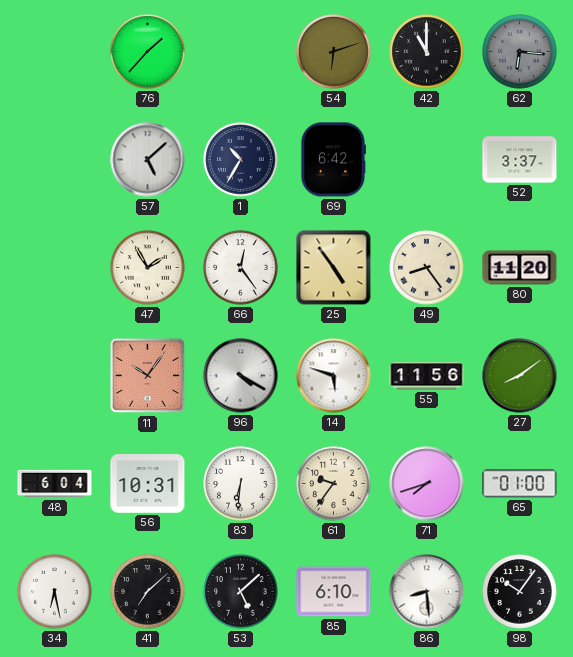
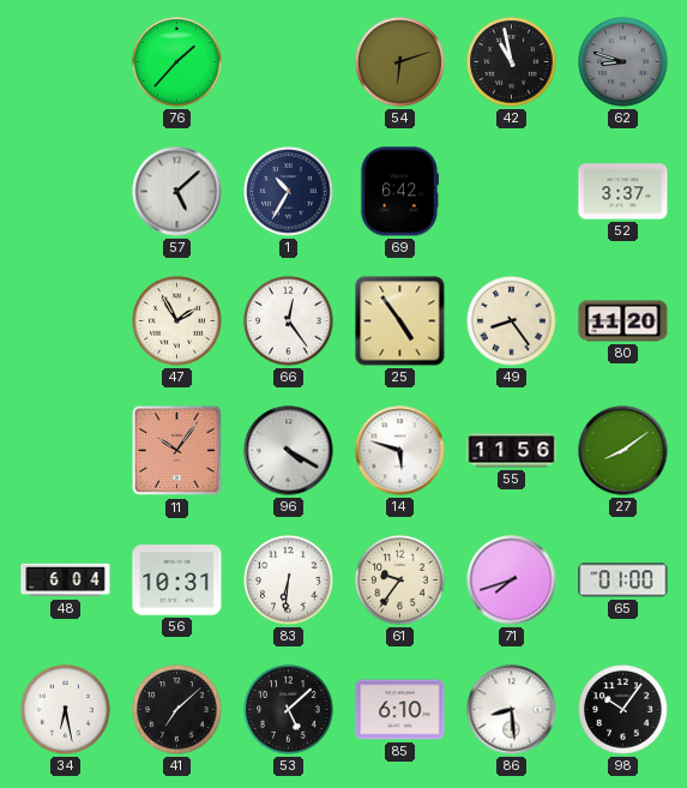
42: 11:00 -> 10:58 (512, 62)
62: 6:16 -> 8:48 (623, 62)
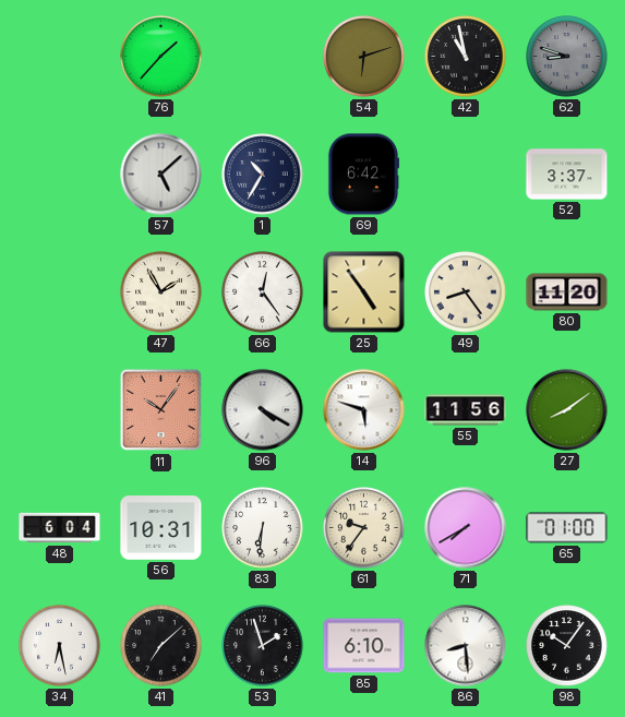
71: 7:42 -> 7:40 (466, 528)
53: 5:08 -> 1:57 (263, 646)
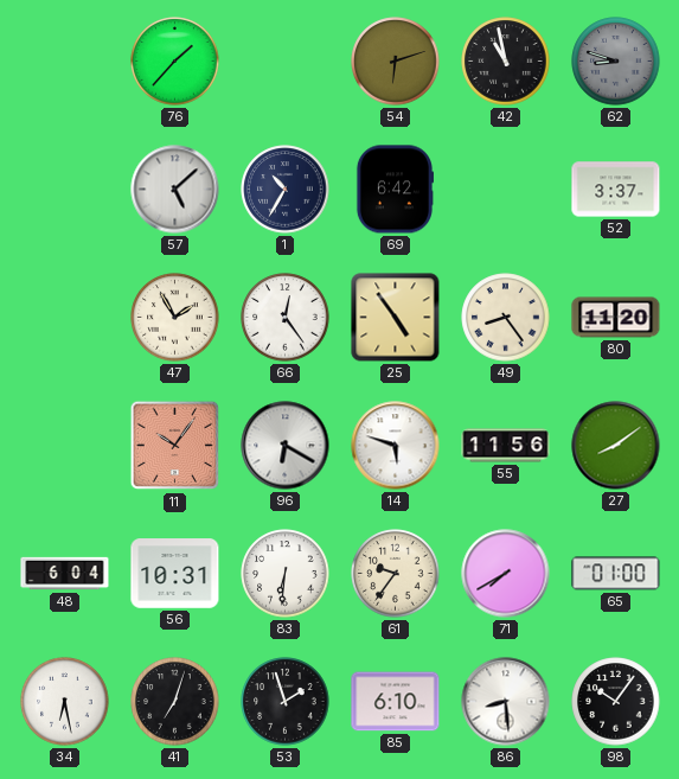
96: 4:20 -> 6:20 (286, 446)
41: 7:08 -> 7:03 (175, 702)
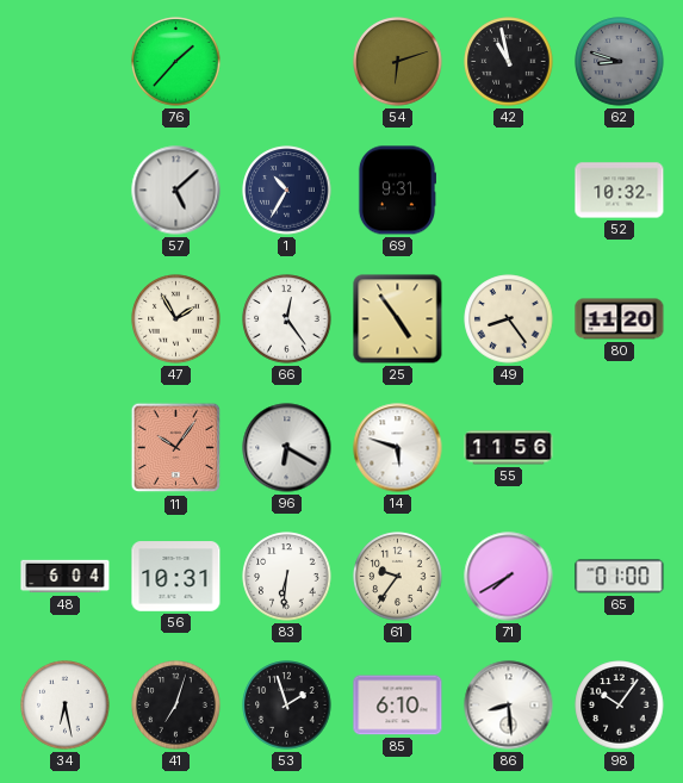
69: 6:42 -> 9:31 (396, 191)
52: 3:37 -> 10:32 (620, 191)
27: 8:09 -> none (616, 446)
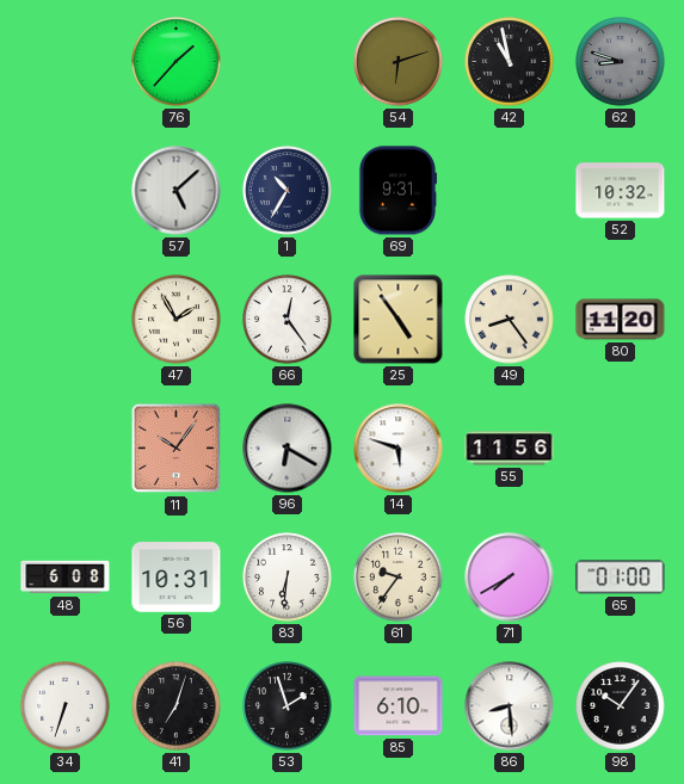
48: 6:04 -> 6:08 (66, 578)
34: 6:28 -> 6:33 (66, 706)
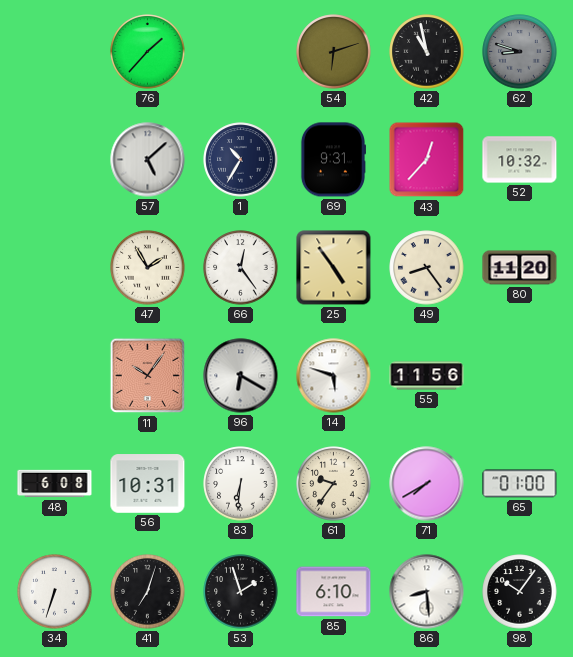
43: none -> 12:37 (427, 160)
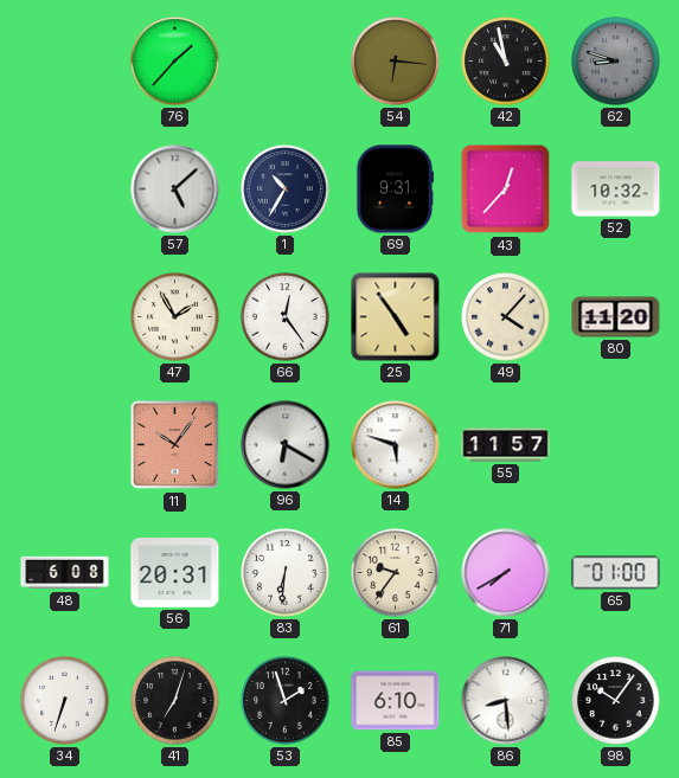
54: 6:12 -> 6:16 (396, 62)
49: 8:24 -> 4:07 (506, 317)
55: 11:56 -> 11:57 (506, 445)
56: 10:31 -> 20:31 (175, 573)
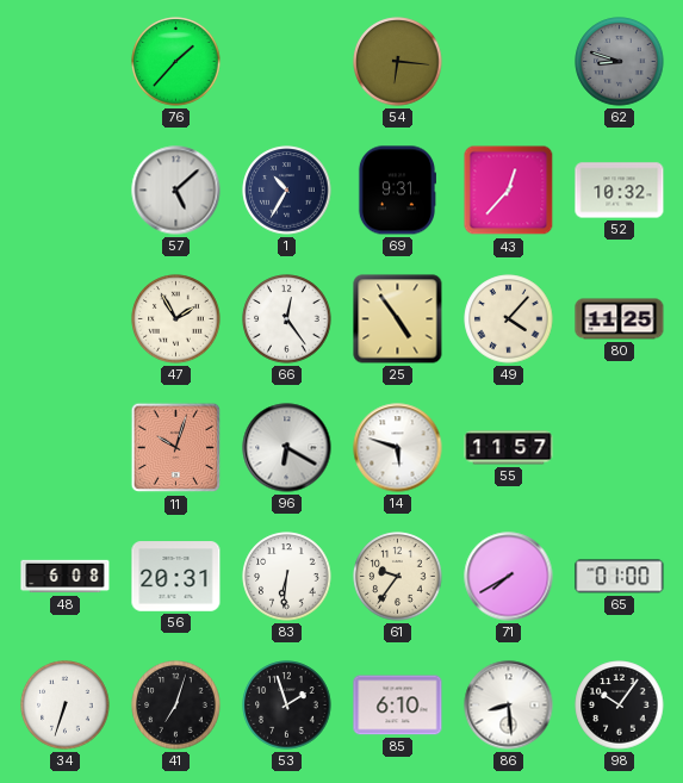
42: 10:58 -> none (506, 62)
80: 11:20 -> 11:25 (620, 319)
11: 10:06 -> 10:03 (176, 448)
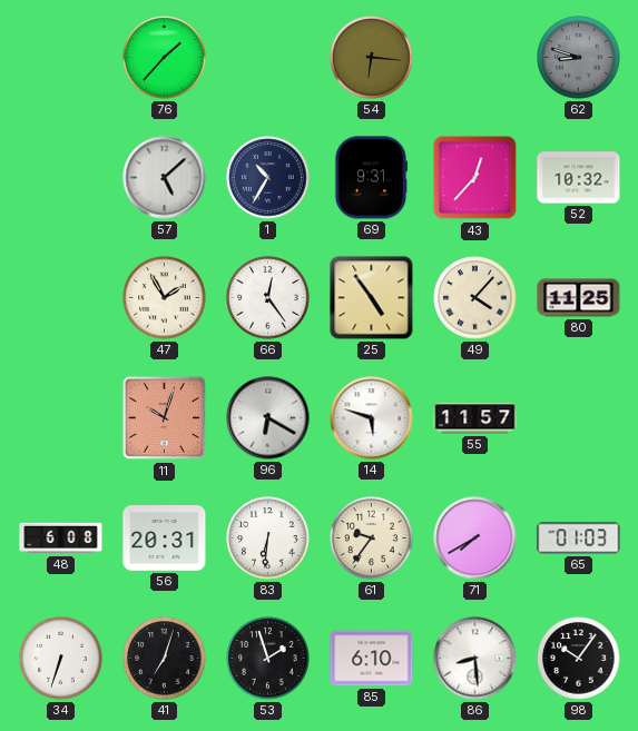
65: 01:00 -> 01:03 (579, 539)
